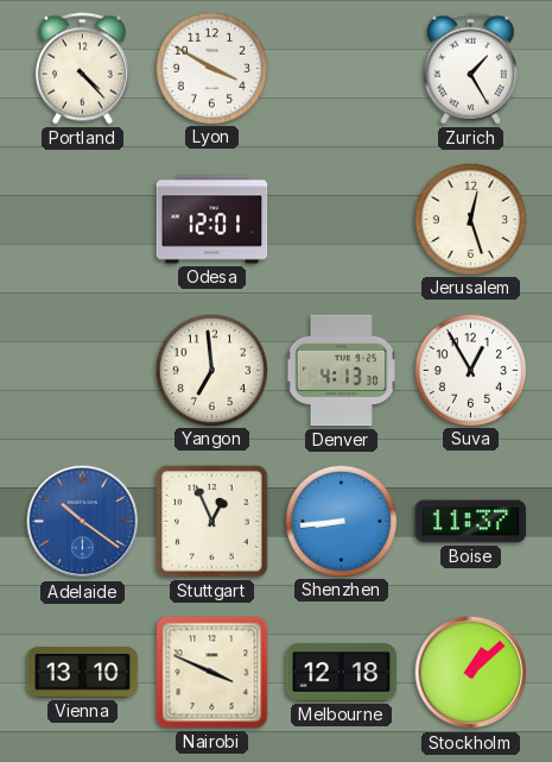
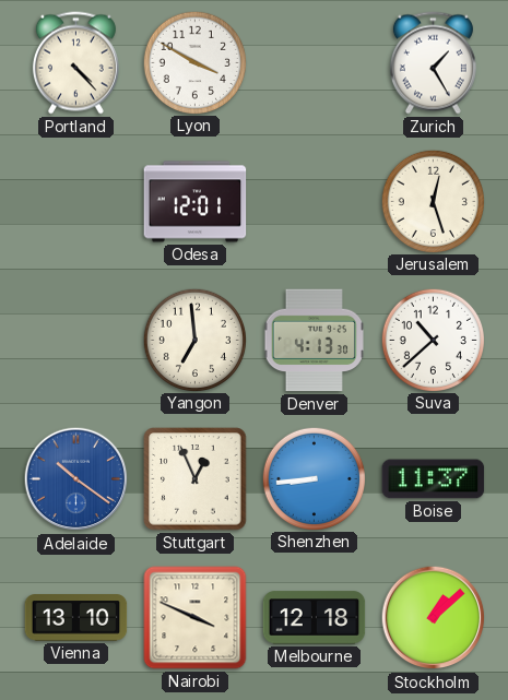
Suva: 12:55 -> 10:38 (433, 340)
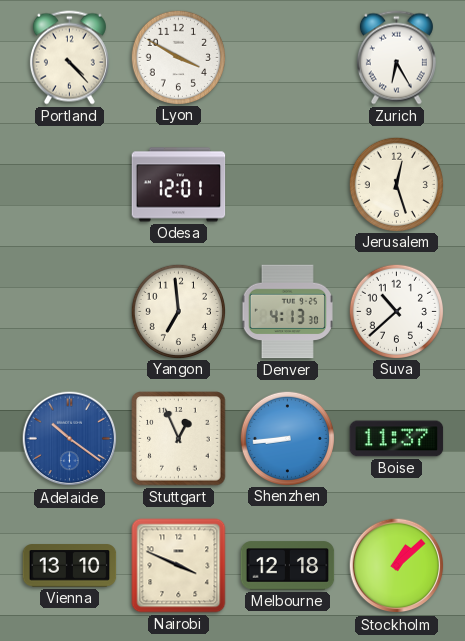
Zurich: 1:25 -> 6:25 (396, 58)
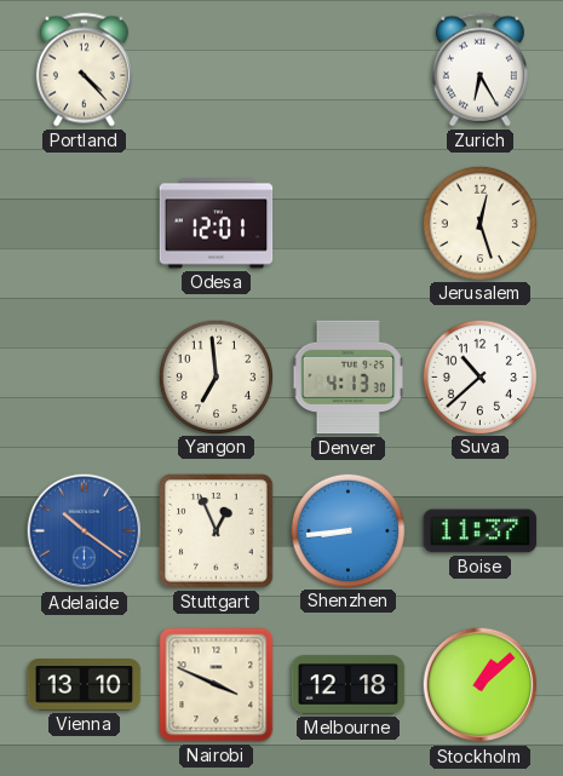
Lyon: 3:50 -> none (178, 57)
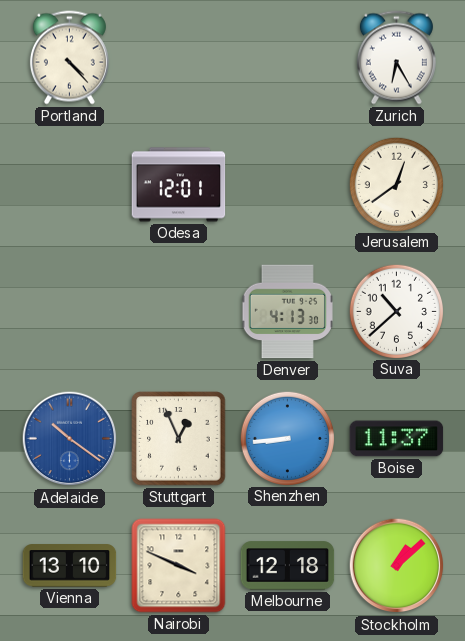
Jerusalem: 12:27 -> 12:39 (396, 184)
Yangon: 6:59 -> none (216, 376)
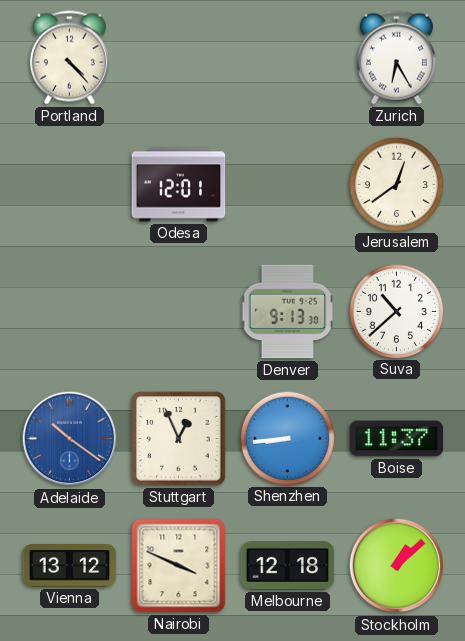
Denver: 4:13 -> 9:13 (287, 312)
Vienna: 13:10 -> 13:12 (70, 566)
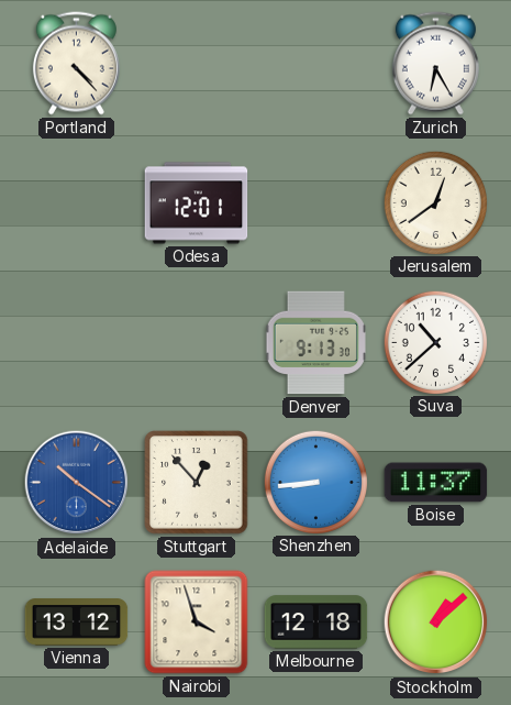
Stuttgart: 12:56 -> 12:53 (197, 483)
Nairobi: 3:49 -> 3:57 (197, 623)
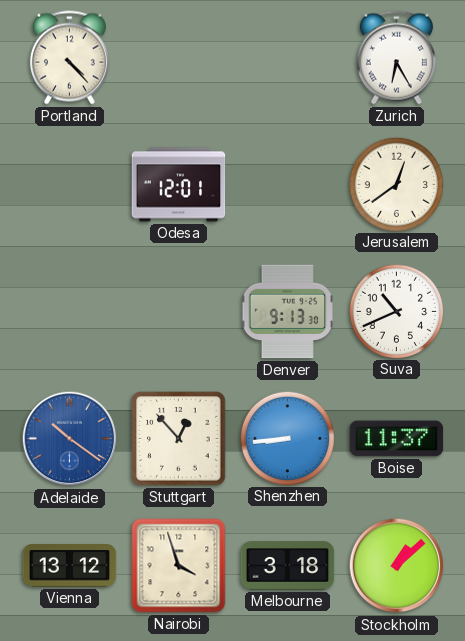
Suva: 10:38 -> 10:41 (396, 311)
Melbourne: 12:18 -> 3:18 (288, 566)
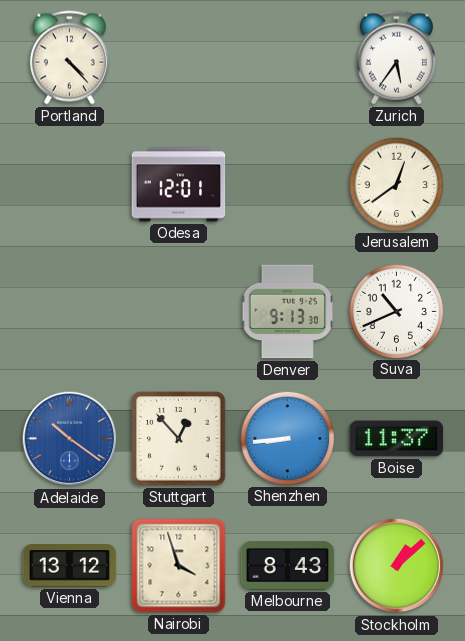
Zurich: 6:25 -> 5:36 (396, 58)
Melbourne: 3:18 -> 8:43 (288, 566)
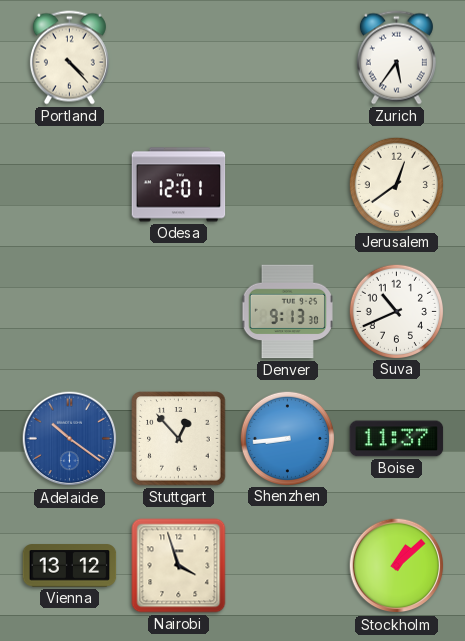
Melbourne: 8:43 -> none (288, 566)
